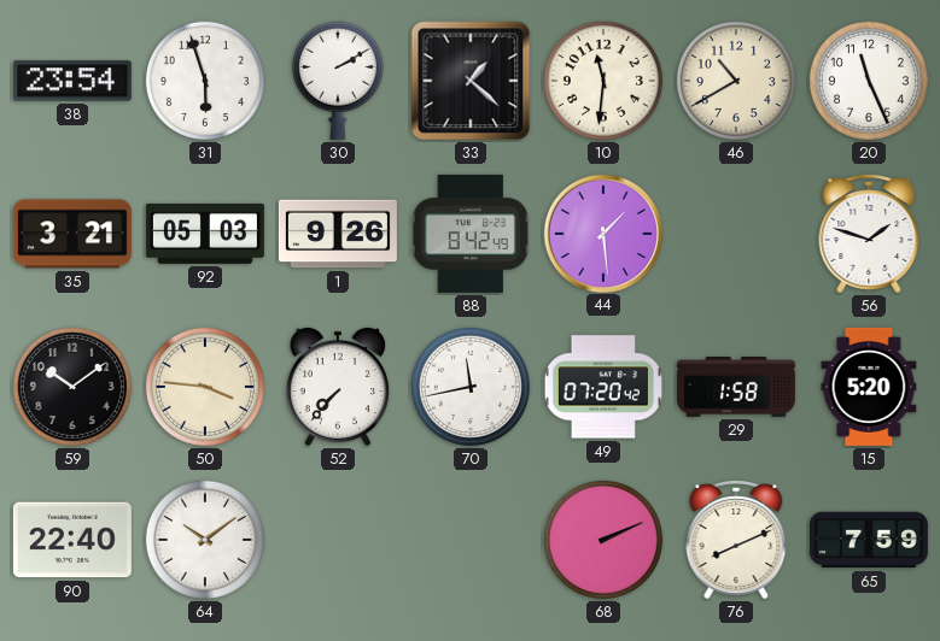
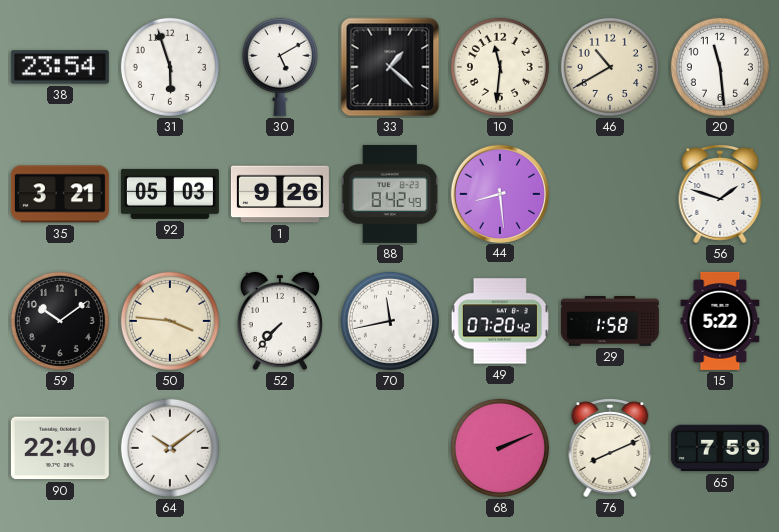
30: 2:10 -> 5:10 (280, 67)
20: 11:26 -> 11:29 (720, 67)
44: 1:29 -> 8:29 (499, 193)
15: 5:20 -> 5:22 (720, 321)
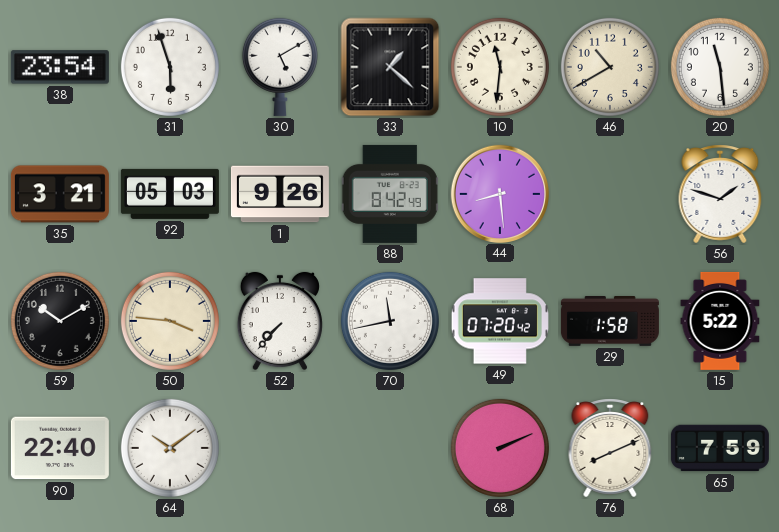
59: 10:09 -> 10:10 (60, 321)
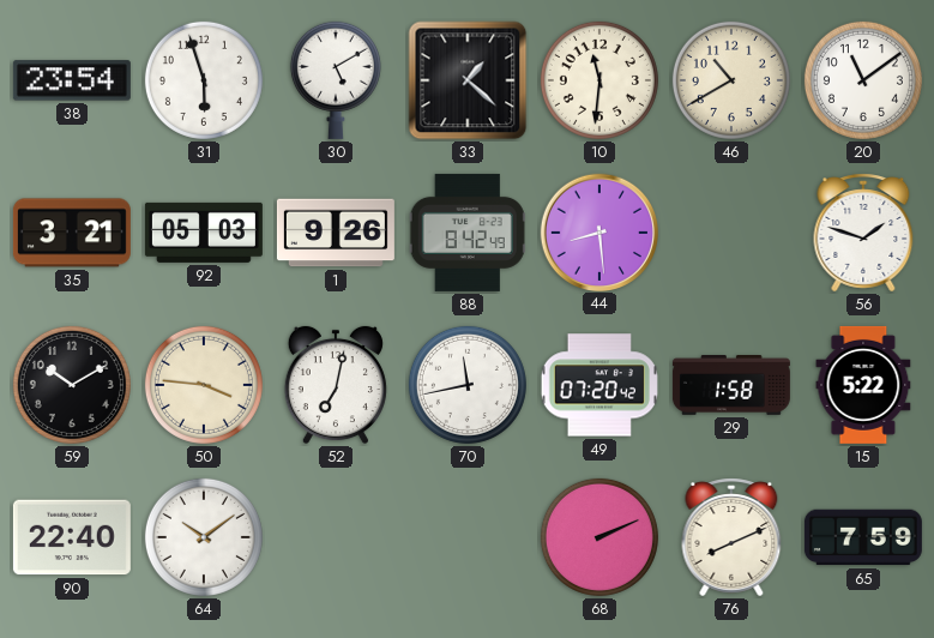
20: 11:29 -> 11:09 (863, 80)
52: 7:37 -> 7:02 (336, 385)
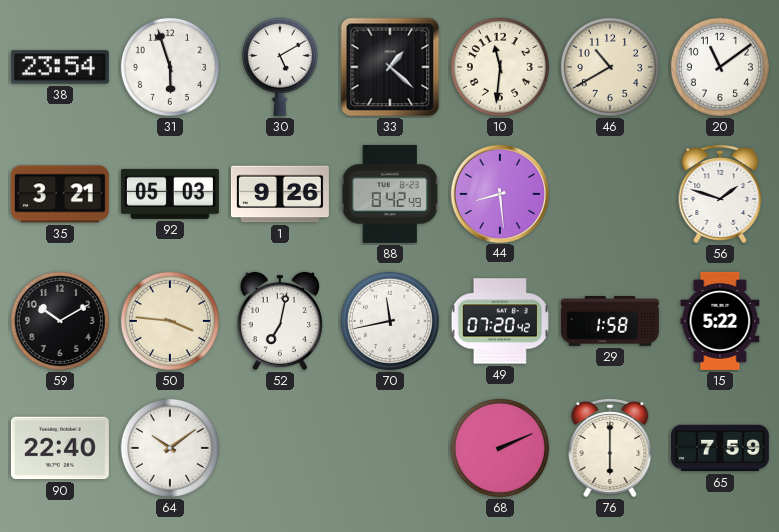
76: 8:11 -> 6:00 (610, 448)
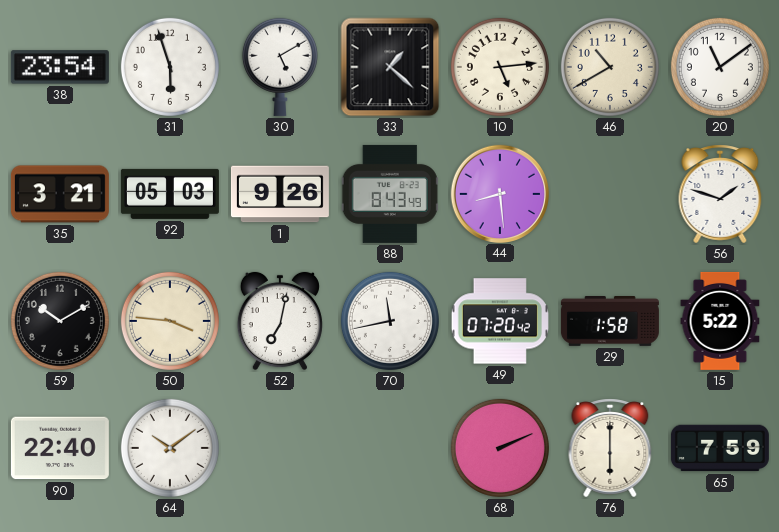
10: 11:31 -> 5:14 (500, 67)
88: 8:42 -> 8:43 (390, 194)
